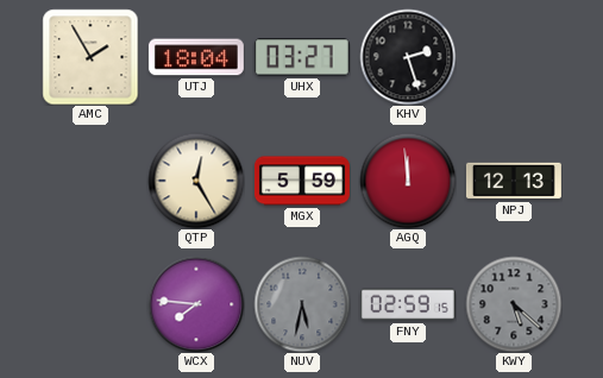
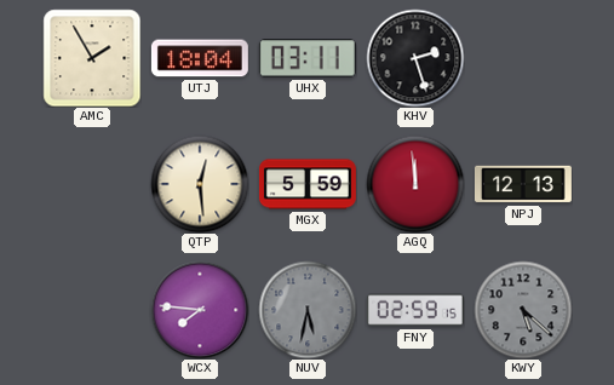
UHX: 03:27 -> 03:11 (308, 58)
QTP: 12:25 -> 12:29 (200, 184)
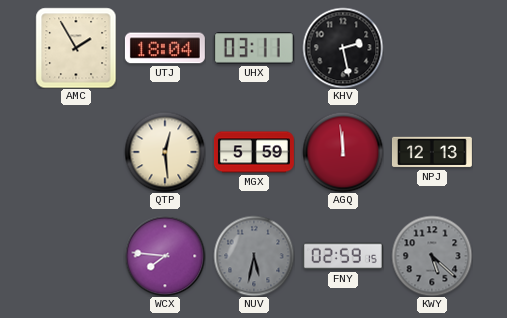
KHV: 2:27 -> 2:28 (343, 48)
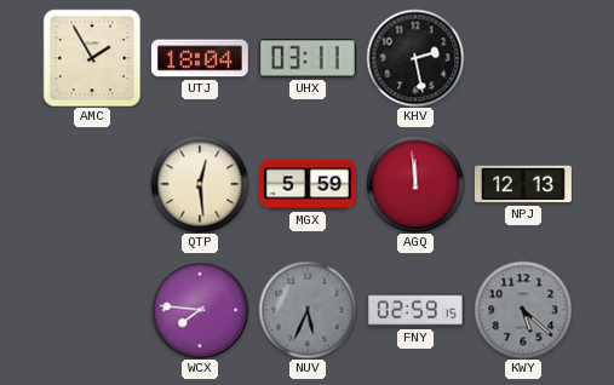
NUV: 5:32 -> 5:34 (308, 310)
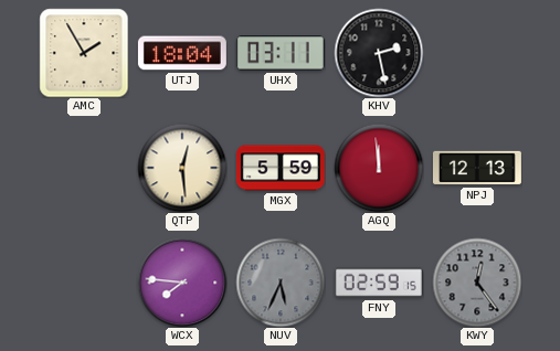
KWY: 5:22 -> 12:24 (477, 283)
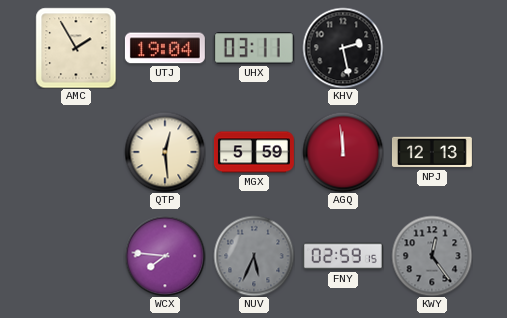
UTJ: 18:04 -> 19:04 (165, 48)
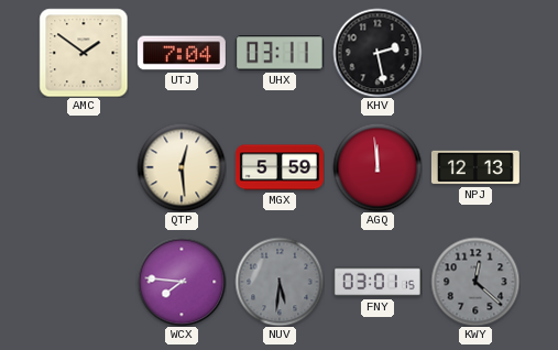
AMC: 1:55 -> 1:51 (84, 53)
UTJ: 19:04 -> 7:04 (182, 53)
NUV: 5:34 -> 5:31 (280, 282)
FNY: 02:59 -> 03:01 (378, 282)
KWY: 12:24 -> 12:22 (475, 282)
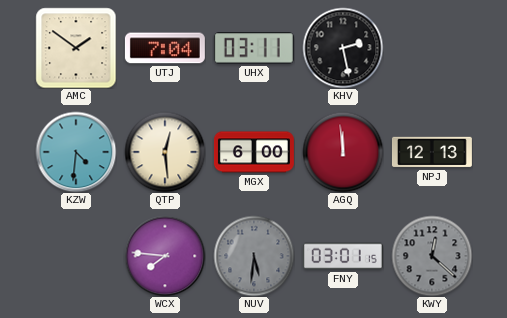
KZW: none -> 4:31 (76, 152)
MGX: 5:59 -> 6:00 (254, 152)
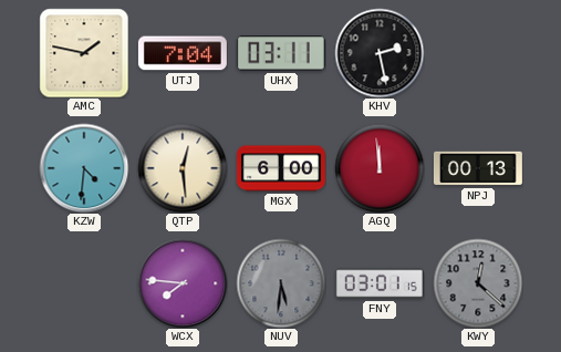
AMC: 1:51 -> 1:47 (84, 53)
NPJ: 12:13 -> 00:13 (478, 168)
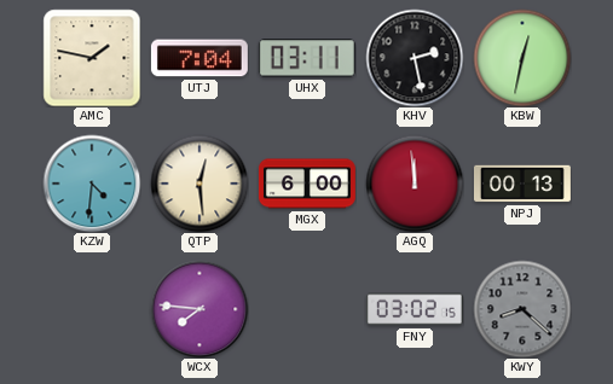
KBW: none -> 12:32 (522, 58)
NUV: 5:31 -> none (281, 283)
FNY: 03:01 -> 03:02 (415, 309)
KWY: 12:22 -> 8:22 (522, 309)
